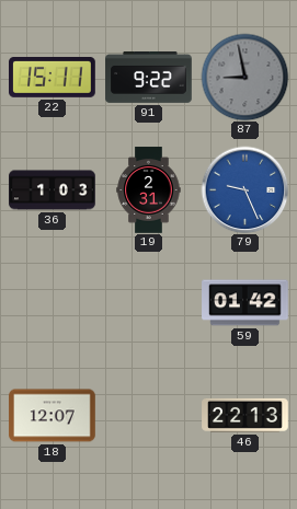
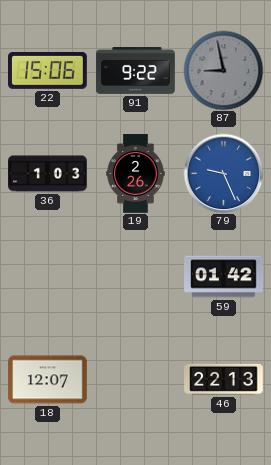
22: 15:11 -> 15:06 (48, 71)
19: 2:31 -> 2:26 (136, 174)
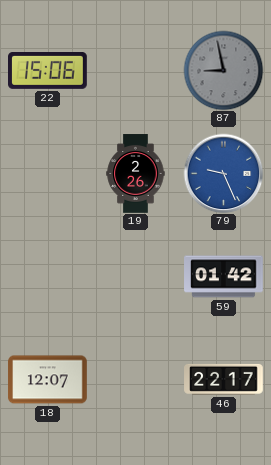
91: 9:22 -> none (136, 71)
36: 1:03 -> none (48, 174)
46: 22:13 -> 22:17 (224, 379)
